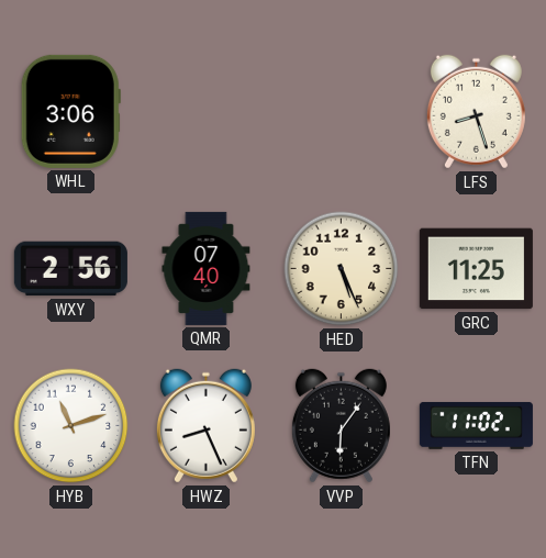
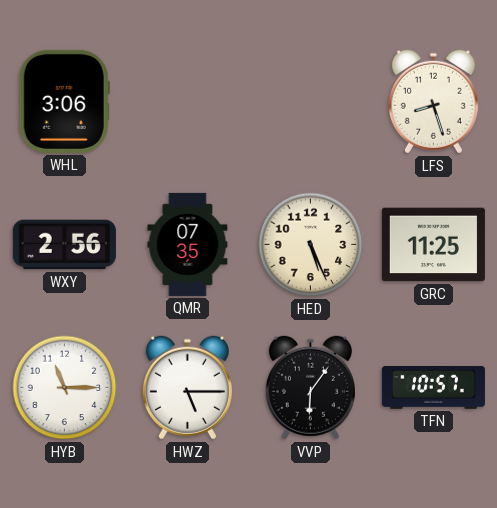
QMR: 07:40 -> 07:35 (188, 244)
HYB: 11:12 -> 11:15 (65, 388)
HWZ: 8:26 -> 5:15 (187, 388)
TFN: 11:02 -> 10:57 (433, 387)
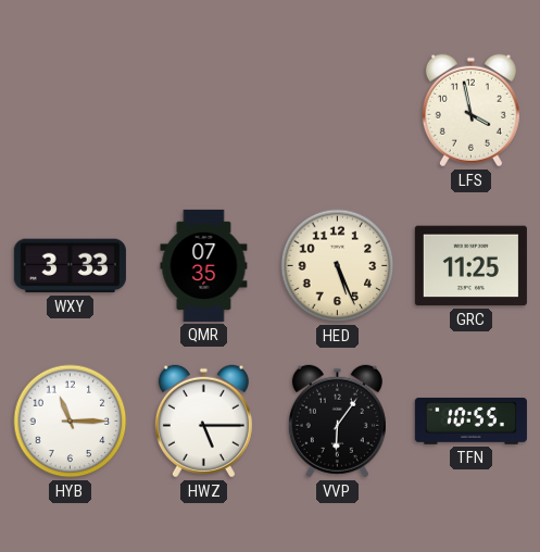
WHL: 3:06 -> none (64, 101)
LFS: 8:27 -> 3:58 (470, 111)
WXY: 2:56 -> 3:33 (70, 266)
TFN: 10:57 -> 10:55 (470, 421)
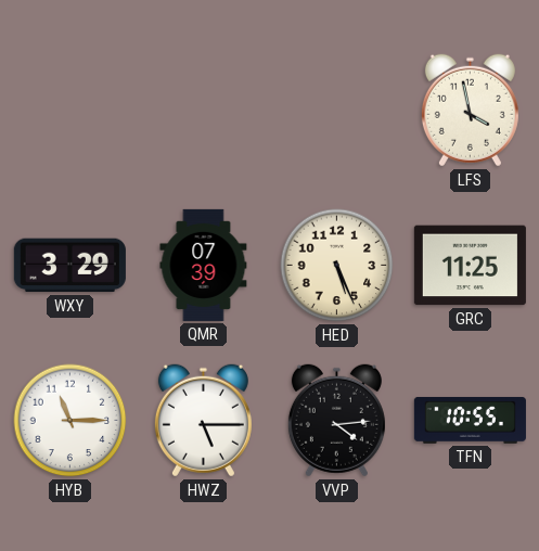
WXY: 3:33 -> 3:29 (69, 266)
QMR: 07:35 -> 07:39 (204, 265)
VVP: 6:06 -> 4:14 (336, 421)
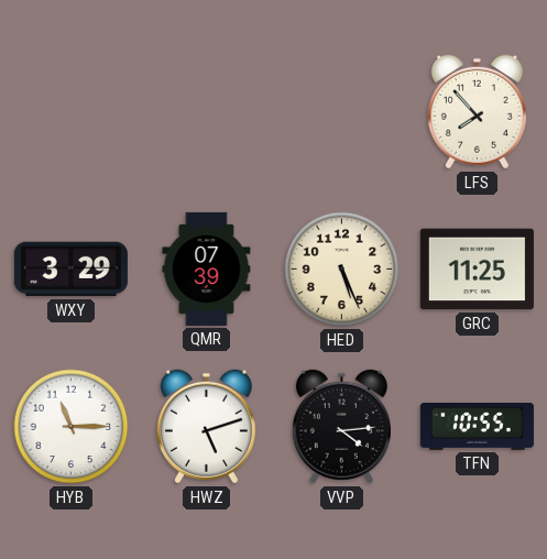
LFS: 3:58 -> 7:53 (477, 112)
HWZ: 5:15 -> 5:12 (206, 427)
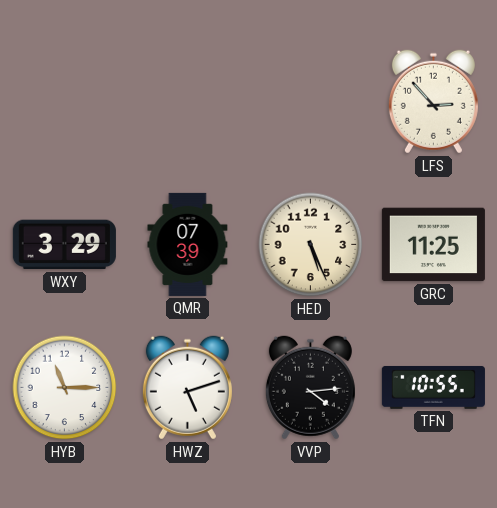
LFS: 7:53 -> 2:53 (433, 102)
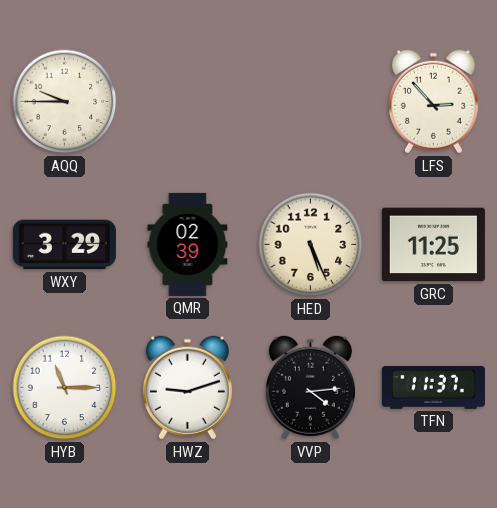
AQQ: none -> 9:45 (65, 102)
QMR: 07:39 -> 02:39 (188, 244)
HWZ: 5:12 -> 9:12 (187, 388)
TFN: 10:55 -> 11:37 (433, 387)
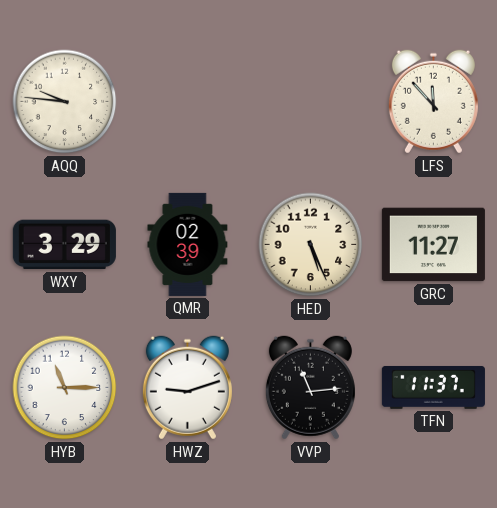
AQQ: 9:45 -> 9:46 (65, 102)
LFS: 2:53 -> 11:53 (433, 102)
GRC: 11:25 -> 11:27 (433, 245)
VVP: 4:14 -> 11:14 (310, 388)
